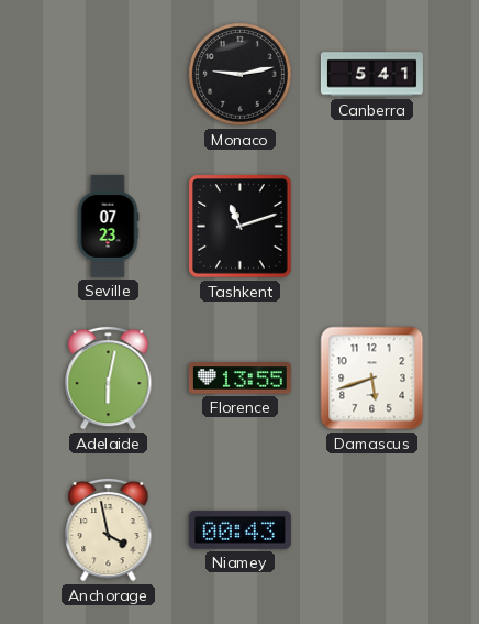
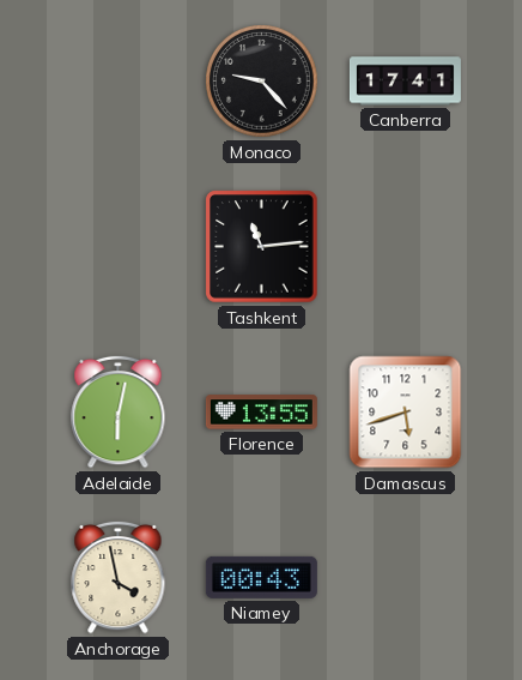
Monaco: 9:13 -> 9:23 (262, 82)
Canberra: 5:41 -> 17:41 (405, 82)
Seville: 07:23 -> none (108, 226)
Tashkent: 11:12 -> 11:14 (262, 247)
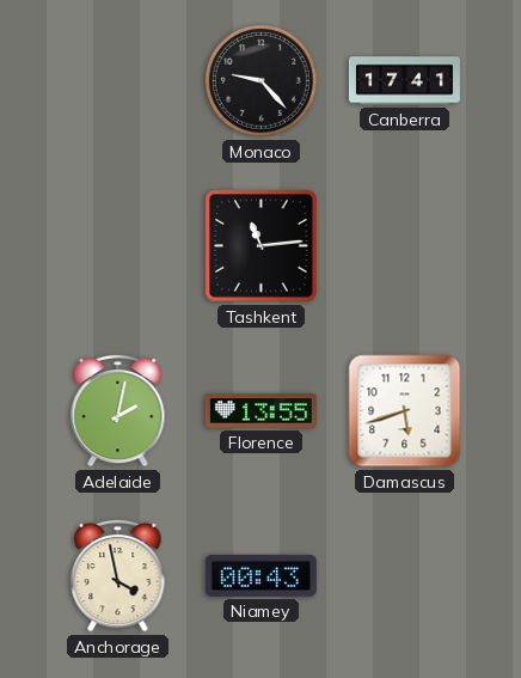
Adelaide: 6:02 -> 2:02 (118, 410)
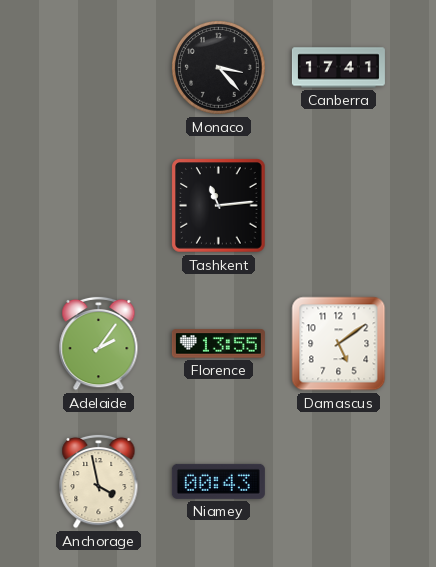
Monaco: 9:23 -> 3:23 (219, 68)
Adelaide: 2:02 -> 2:06 (99, 343)
Damascus: 5:42 -> 5:09 (339, 344)
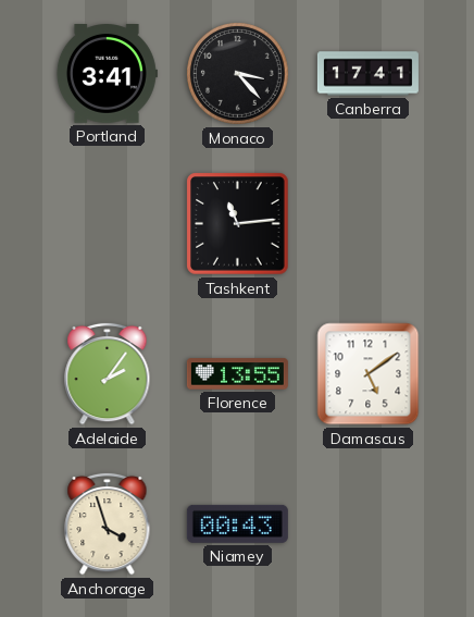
Portland: none -> 3:41 (107, 74)
Anchorage: 3:58 -> 3:57 (108, 523)
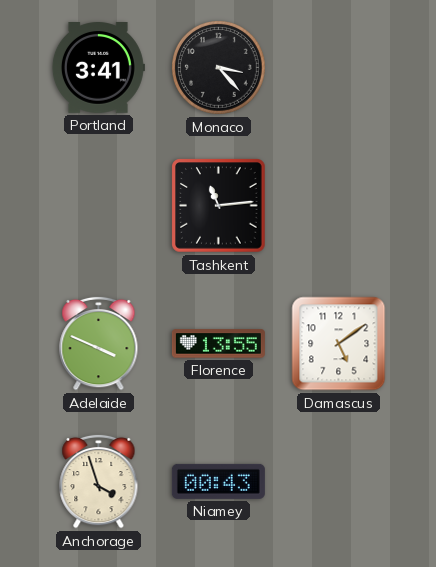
Canberra: 17:41 -> none (367, 74)
Adelaide: 2:06 -> 3:49 (99, 343)
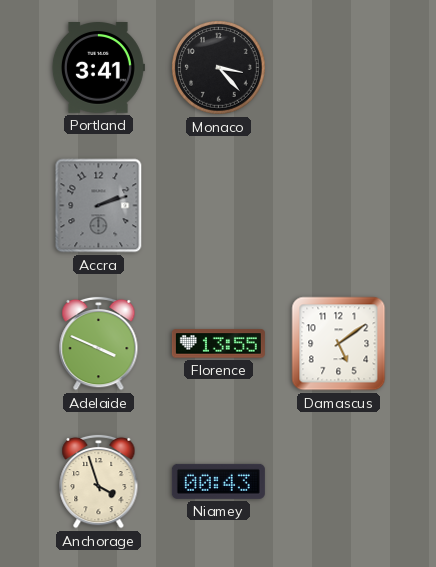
Accra: none -> 2:12 (99, 206)
Tashkent: 11:14 -> none (219, 206)
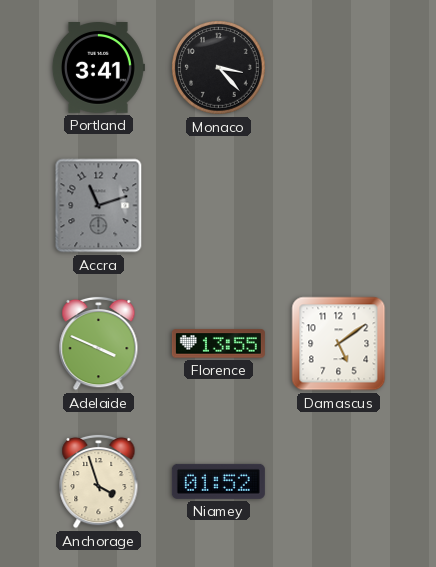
Accra: 2:12 -> 11:12 (99, 206)
Niamey: 00:43 -> 01:52 (218, 481)
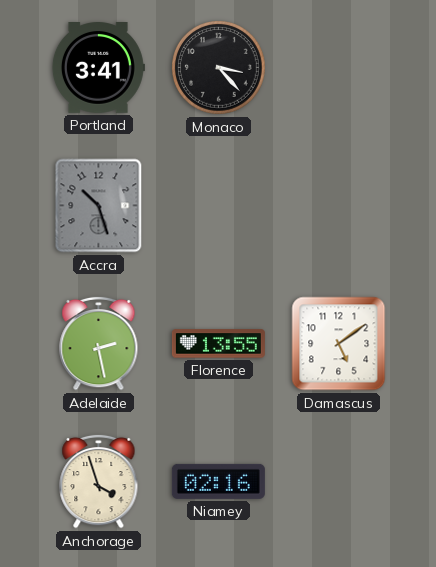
Accra: 11:12 -> 10:27 (99, 206)
Adelaide: 3:49 -> 2:28 (99, 343)
Niamey: 01:52 -> 02:16 (218, 481)
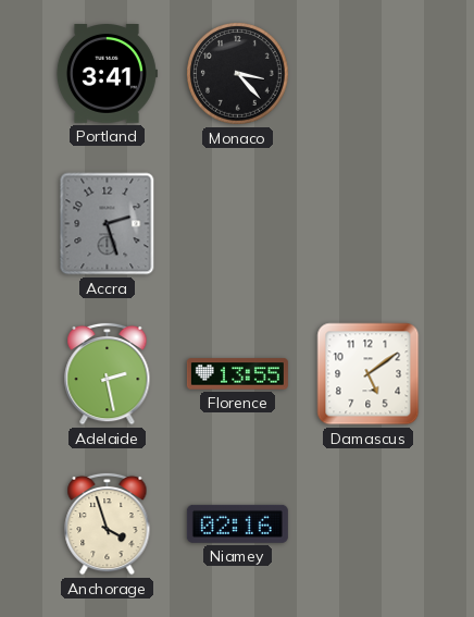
Accra: 10:27 -> 2:27 (108, 224)
